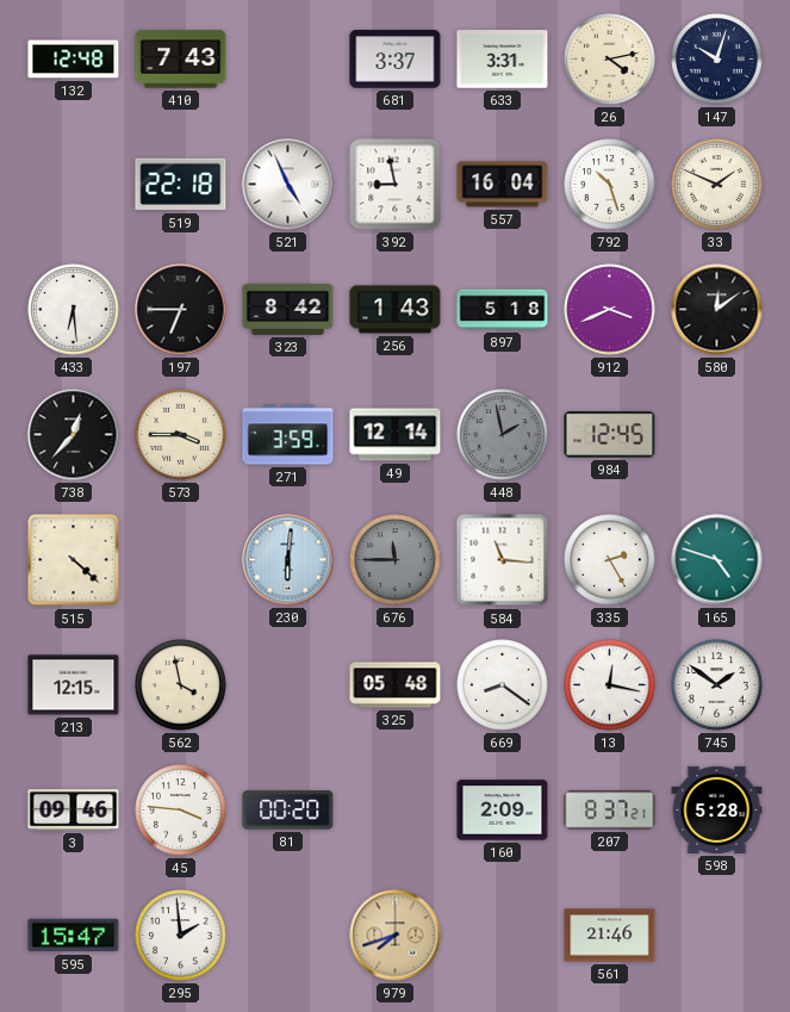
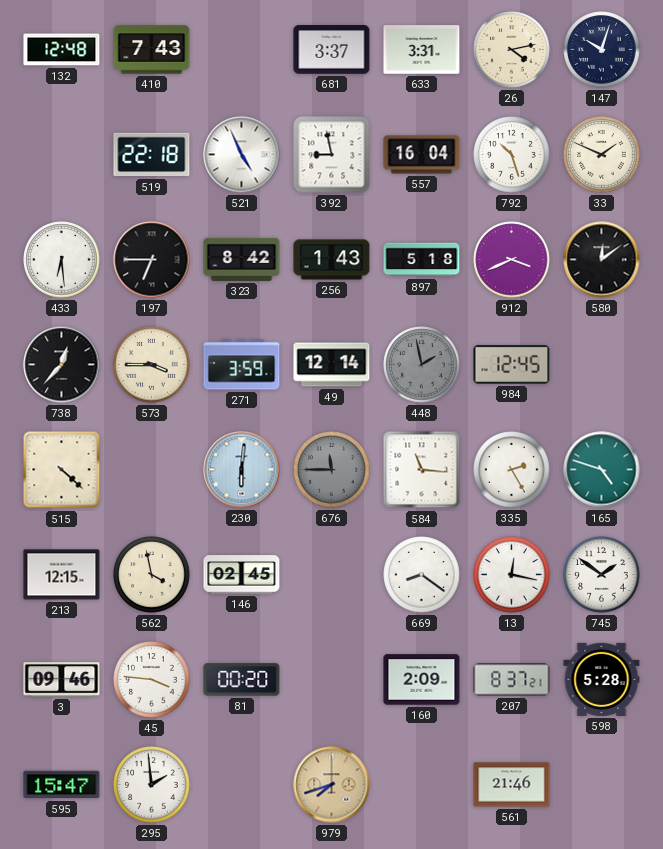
146: none -> 02:45 (242, 575)
325: 05:48 -> none (396, 685)
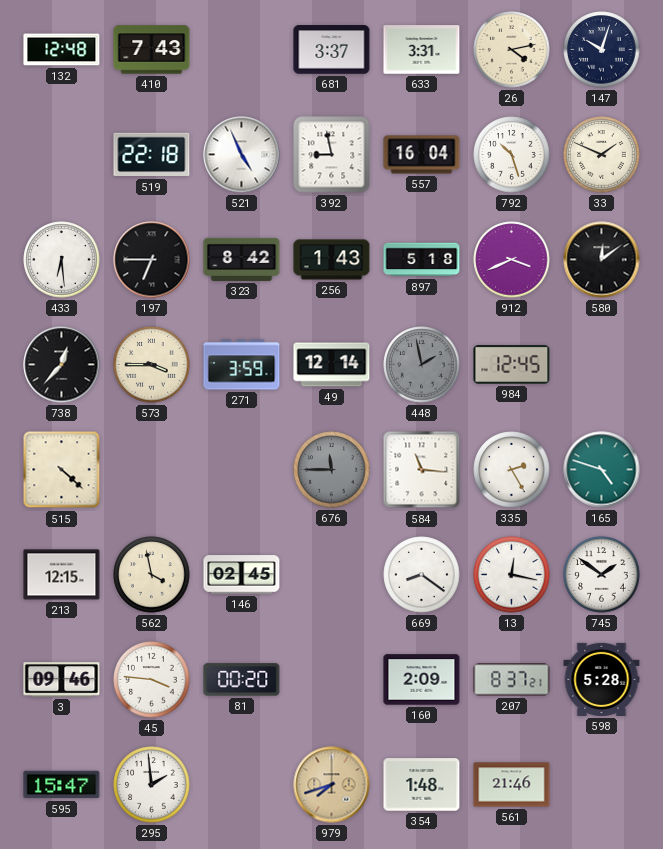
230: 6:01 -> none (242, 470)
354: none -> 1:48 (422, 785)
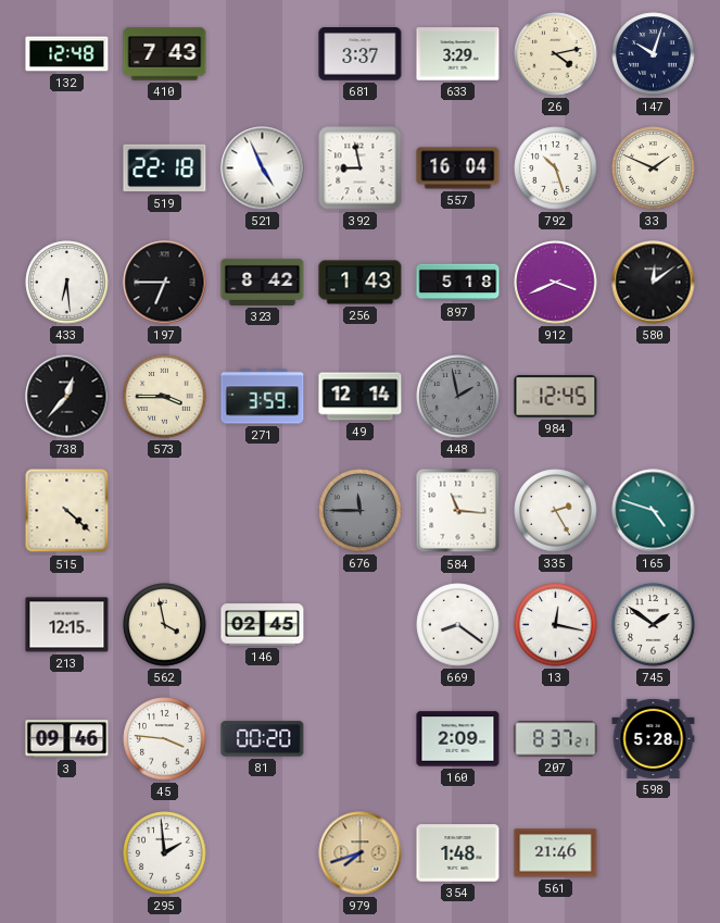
633: 3:31 -> 3:29 (458, 54)
595: 15:47 -> none (62, 785)
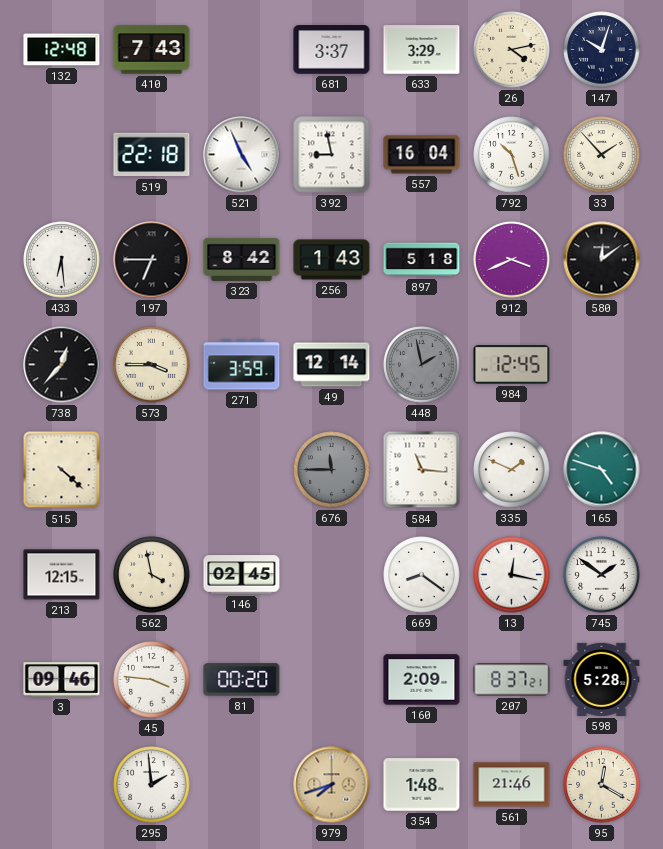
33: 1:49 -> 1:53 (602, 155)
335: 2:25 -> 1:49 (512, 470)
95: none -> 12:20 (602, 785)
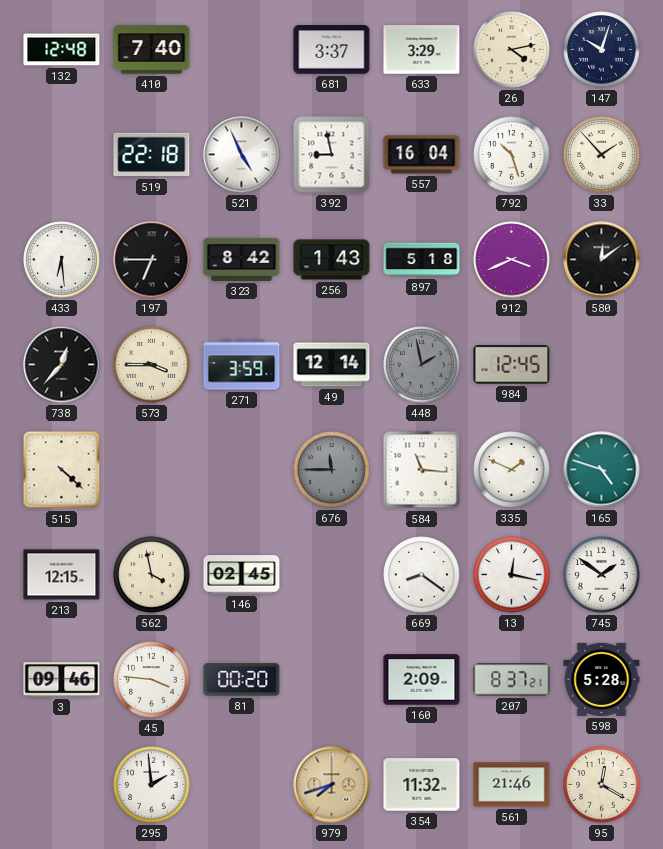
410: 7:43 -> 7:40 (152, 50)
354: 1:48 -> 11:32 (422, 785)
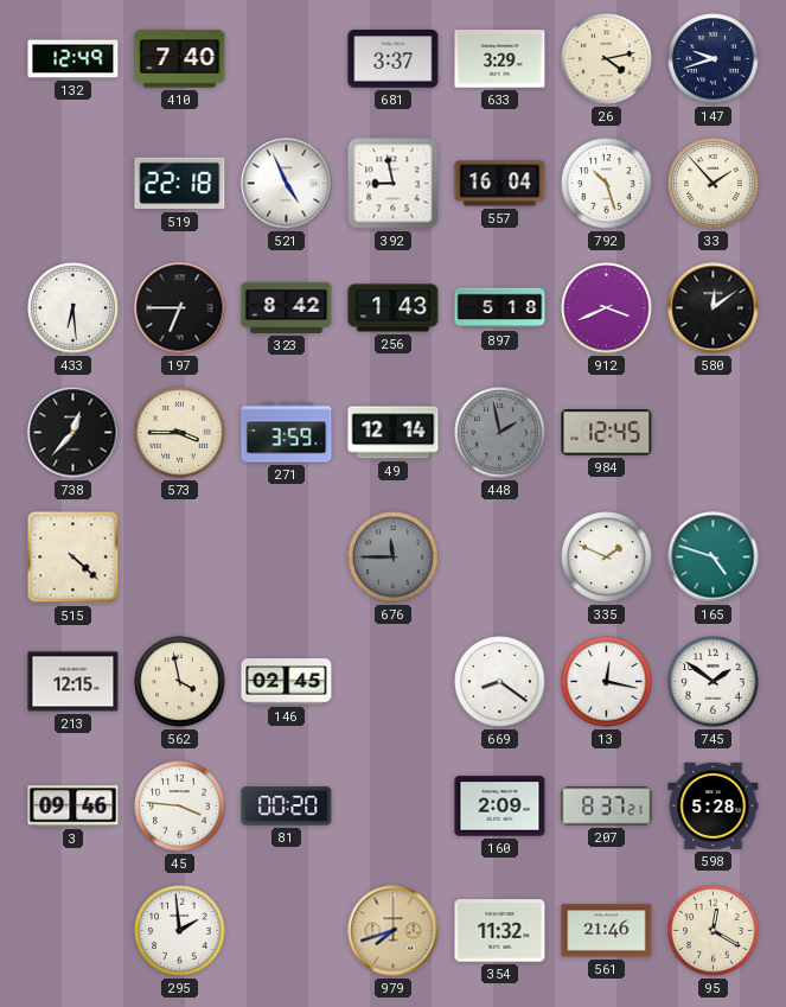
132: 12:48 -> 12:49 (74, 59)
147: 10:03 -> 9:42 (714, 59)
584: 11:16 -> none (422, 470)
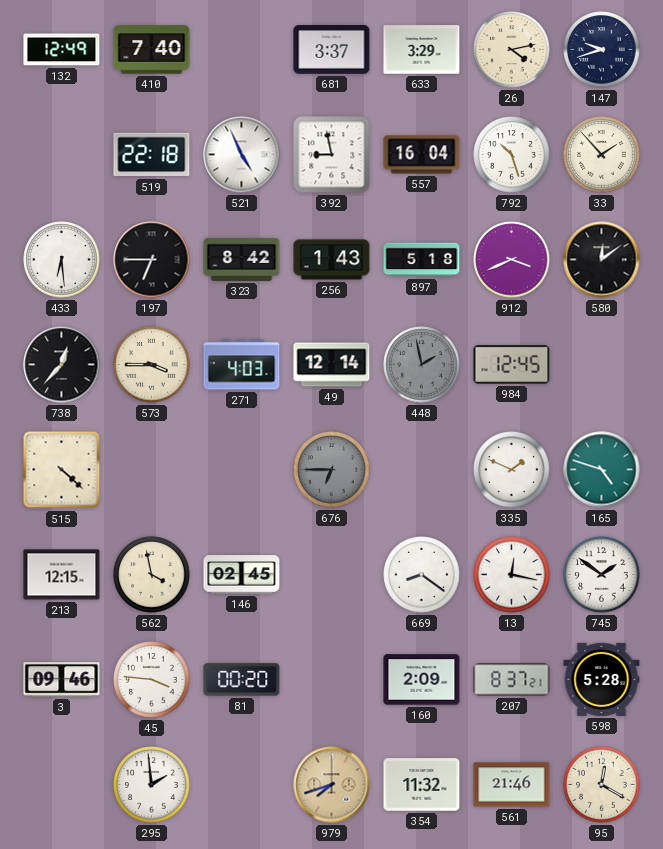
271: 3:59 -> 4:03 (242, 365)
676: 11:45 -> 6:45 (332, 470)
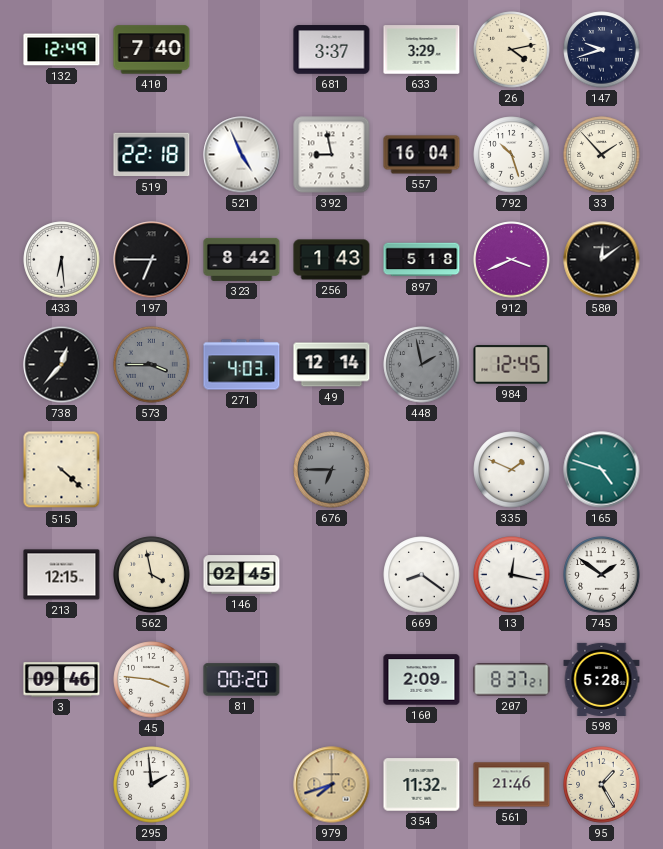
573 dial: cream -> grey (152, 365)
95: 12:20 -> 1:25 (602, 785)
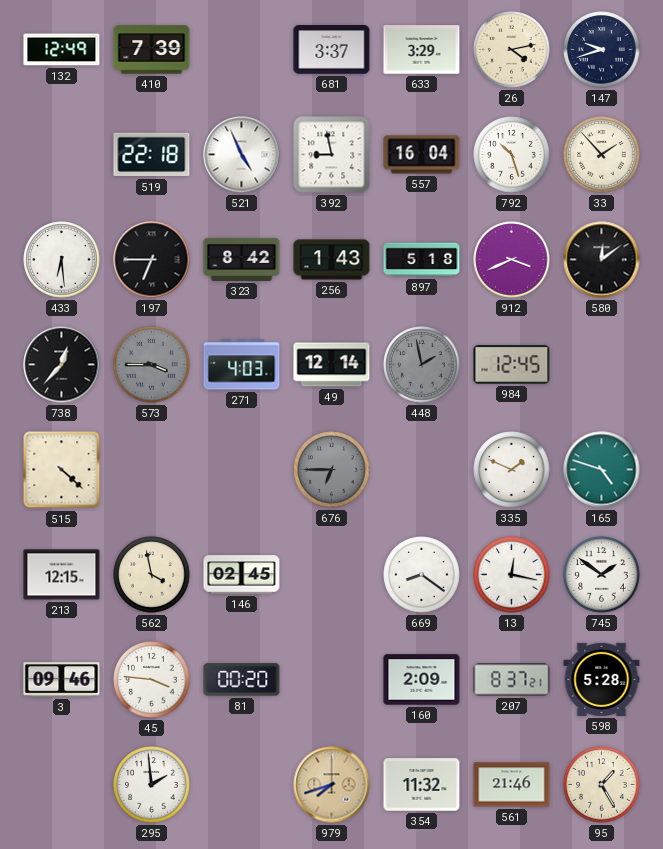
410: 7:40 -> 7:39 (152, 50)
